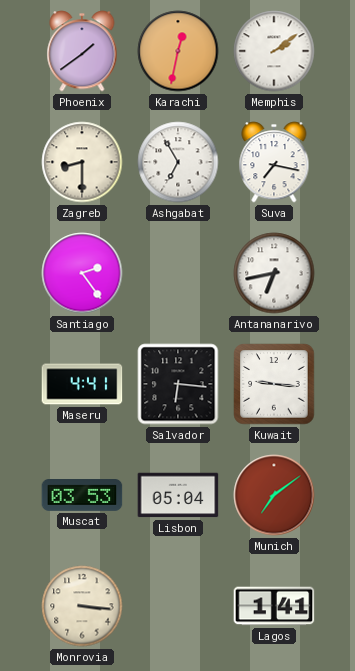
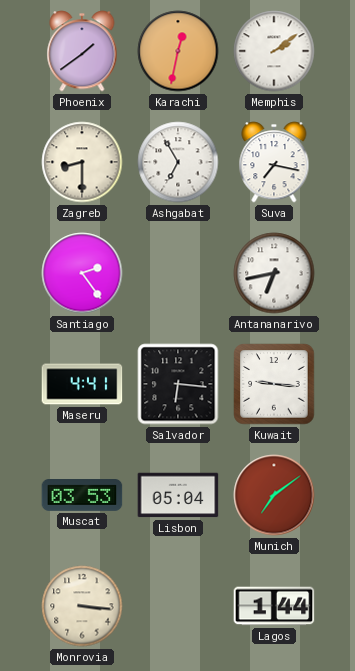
Lagos: 1:41 -> 1:44 (274, 606)
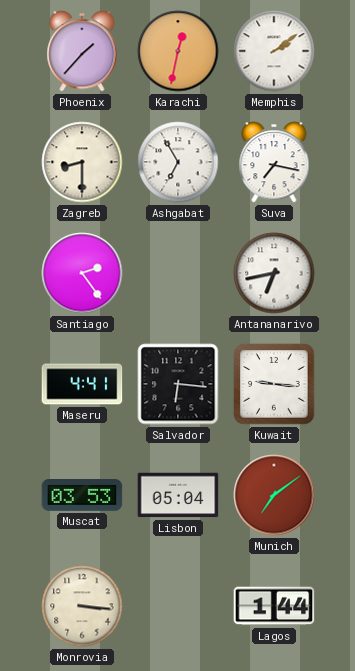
Phoenix: 1:39 -> 1:37 (82, 51)
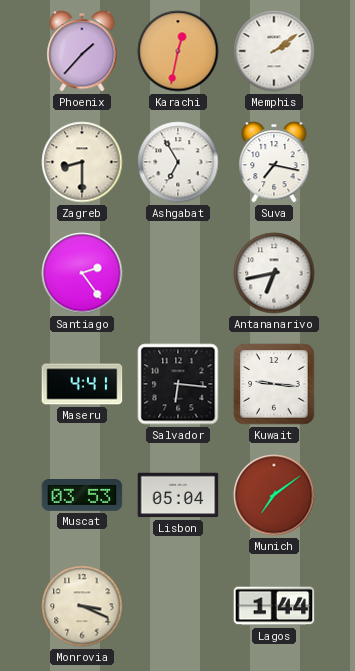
Monrovia: 3:16 -> 3:19 (82, 606)
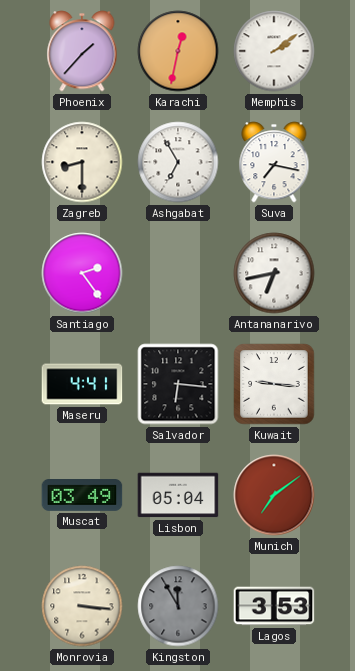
Muscat: 03:53 -> 03:49 (82, 496)
Monrovia: 3:19 -> 3:16 (82, 606)
Kingston: none -> 11:55 (178, 606)
Lagos: 1:44 -> 3:53 (274, 606)
